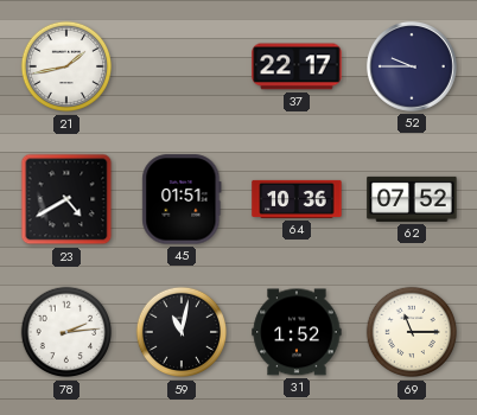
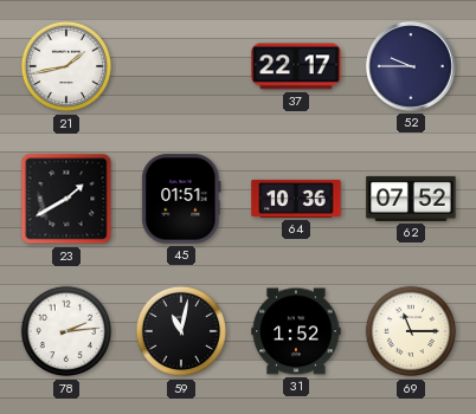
23: 4:40 -> 1:40 (66, 199)
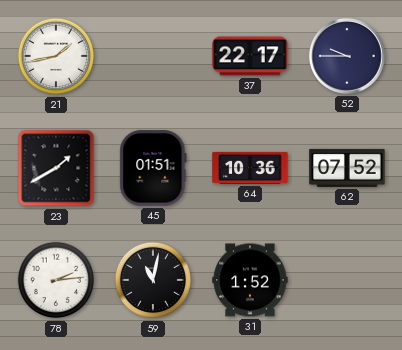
69: 11:15 -> none (411, 331)
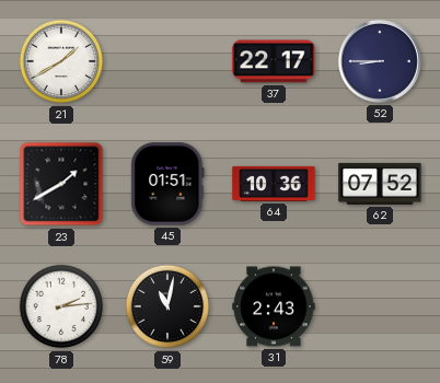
21: 1:43 -> 1:40 (61, 61)
52: 9:45 -> 8:45 (380, 61)
31: 1:52 -> 2:43 (274, 306)
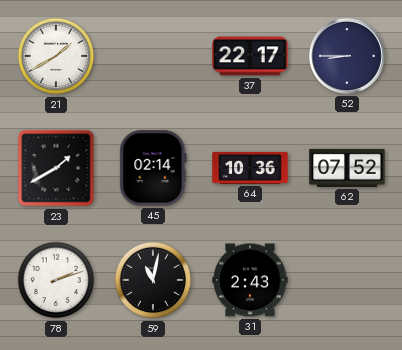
45: 01:51 -> 02:14 (153, 168)
78: 2:14 -> 2:12 (56, 280)
